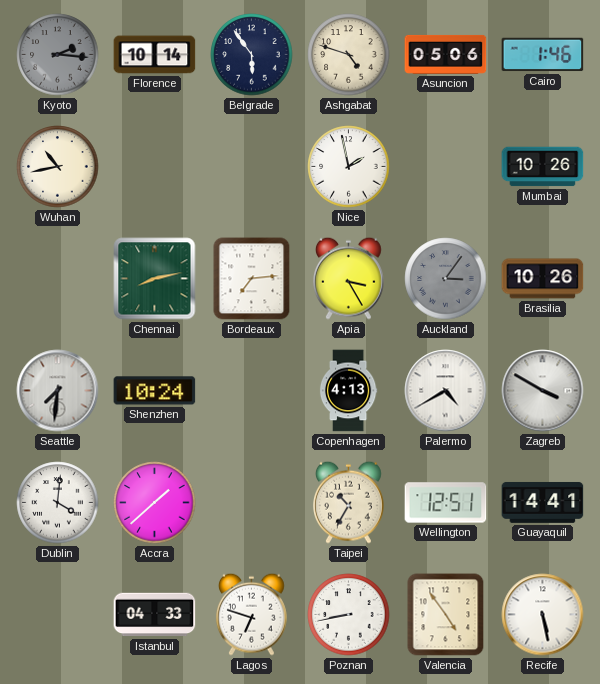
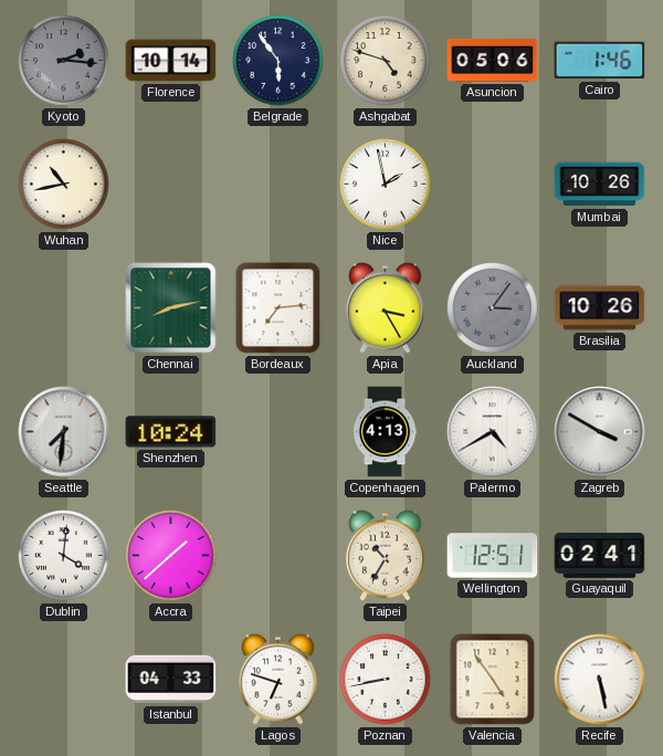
Guayaquil: 14:41 -> 02:41 (600, 556)
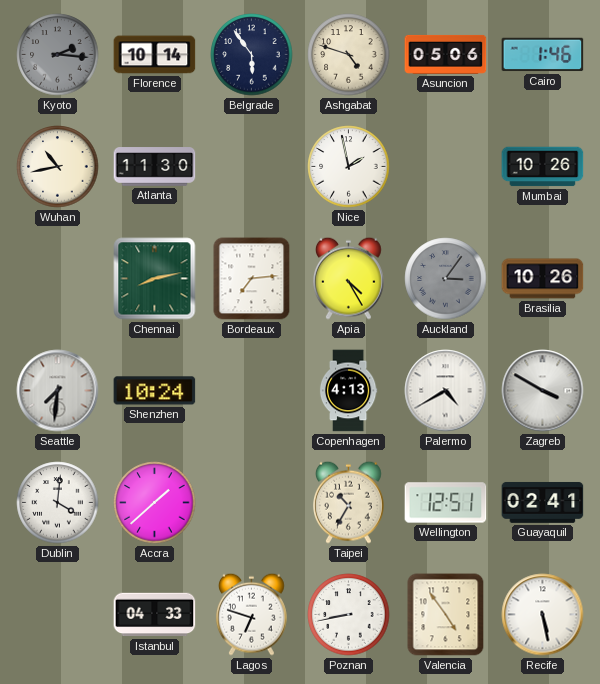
Atlanta: none -> 11:30 (155, 167)
Apia: 3:25 -> 4:25 (349, 278)
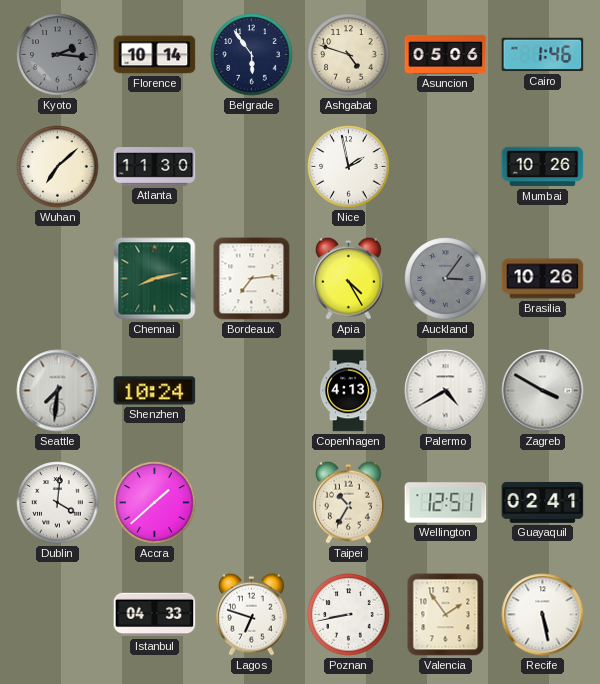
Wuhan: 10:43 -> 7:08 (58, 167)
Valencia: 4:54 -> 1:54 (446, 615)
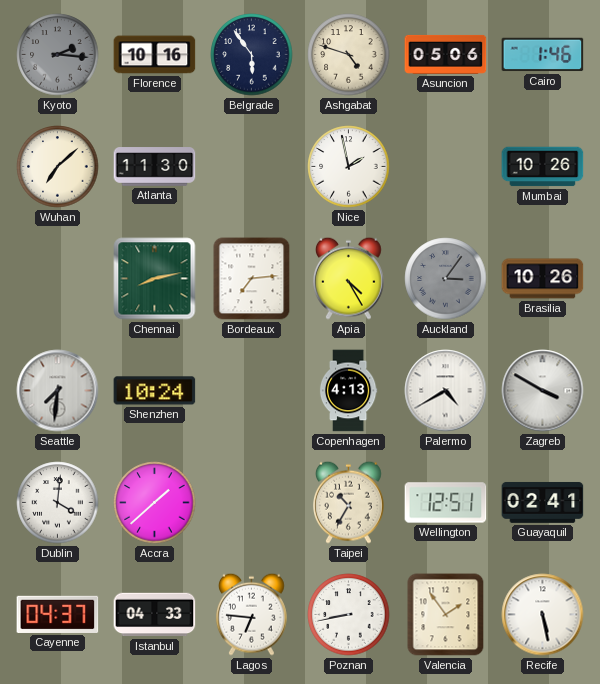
Florence: 10:14 -> 10:16 (155, 55)
Cayenne: none -> 04:37 (58, 614)
Lagos: 6:48 -> 6:46 (252, 614)
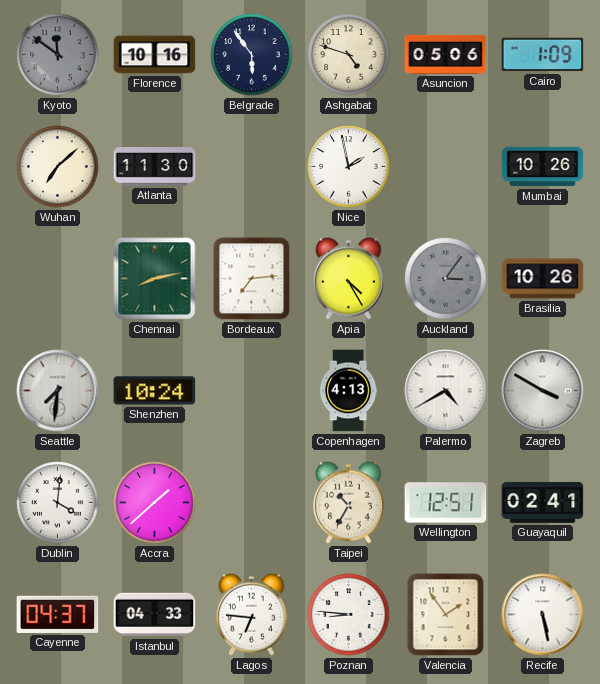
Kyoto: 2:16 -> 11:51 (58, 55)
Cairo: 1:46 -> 1:09 (543, 55)
Poznan: 8:43 -> 8:46 (349, 615)
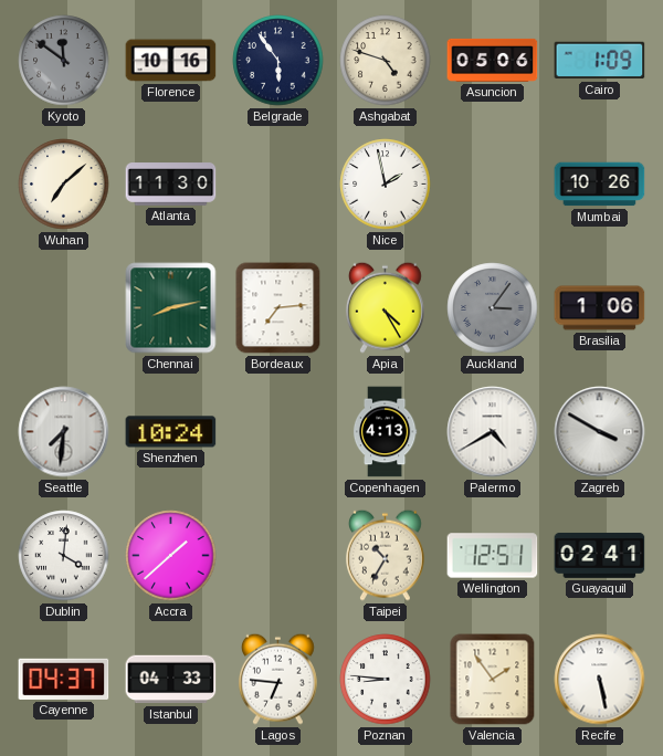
Brasilia: 10:26 -> 1:06 (600, 308)
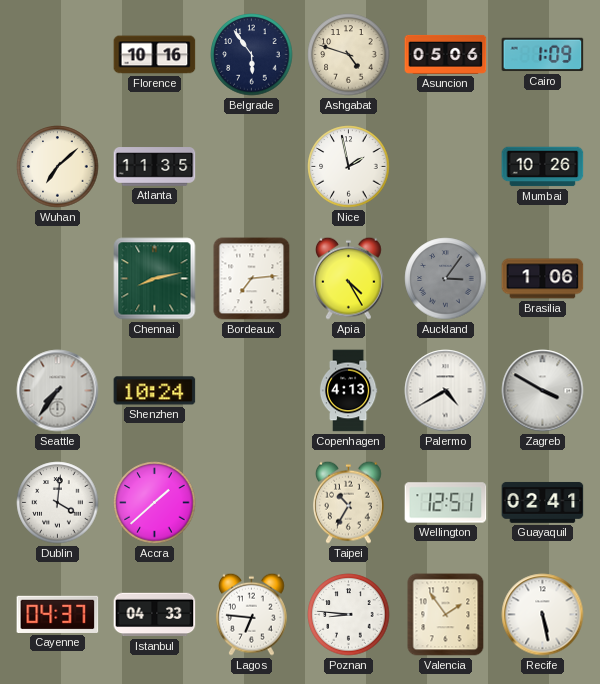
Kyoto: 11:51 -> none (64, 61)
Atlanta: 11:30 -> 11:35 (155, 167)
Seattle: 7:31 -> 7:36 (58, 391)
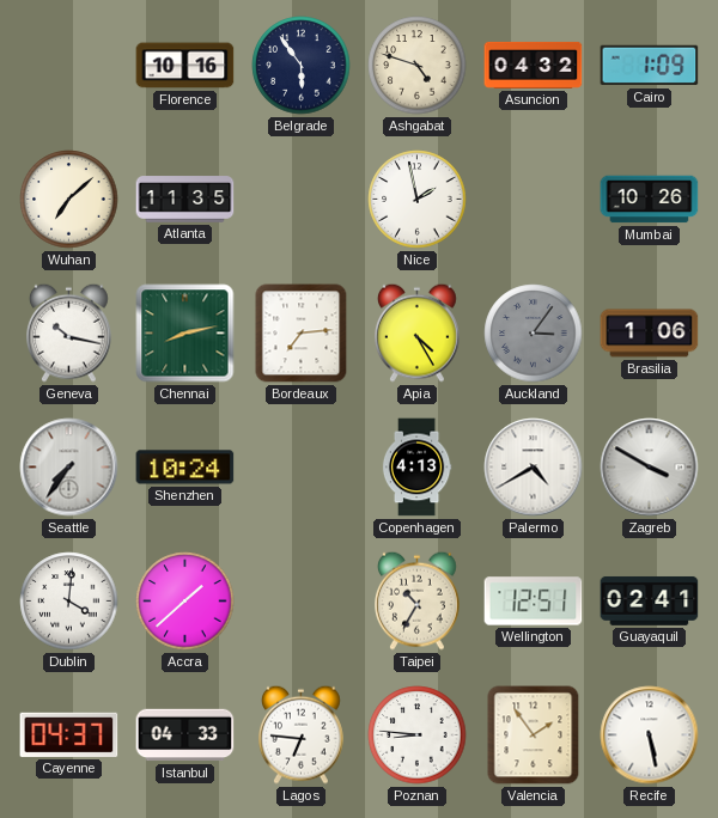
Asuncion: 05:06 -> 04:32 (534, 65)
Geneva: none -> 10:17 (69, 332)
